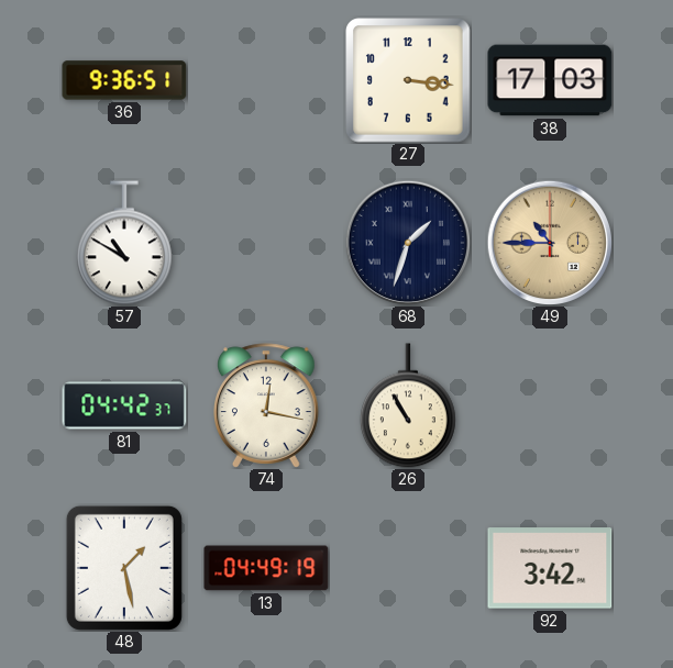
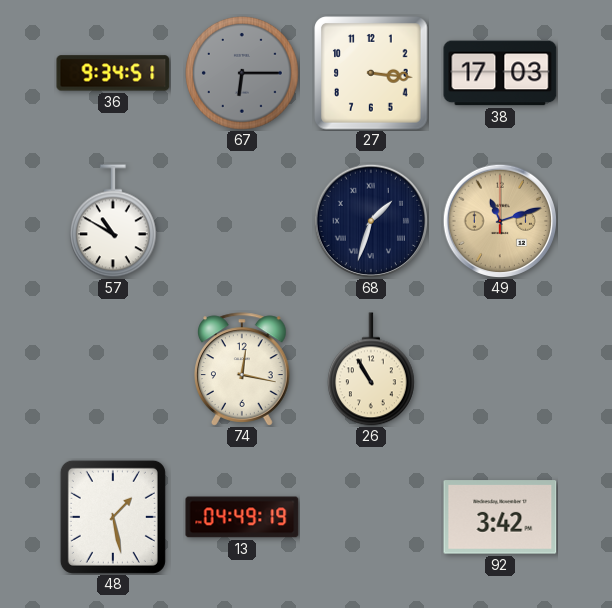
36: 9:36 -> 9:34 (113, 73)
67: none -> 6:15 (243, 74)
49: 10:45 -> 11:12 (500, 221)
81: 04:42 -> none (124, 405)
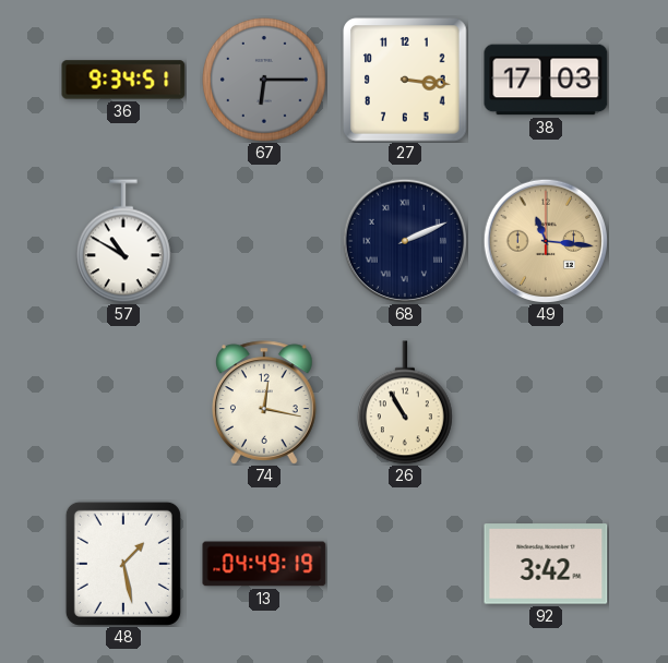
68: 1:33 -> 2:11 (405, 241)
49: 11:12 -> 11:16 (546, 241)
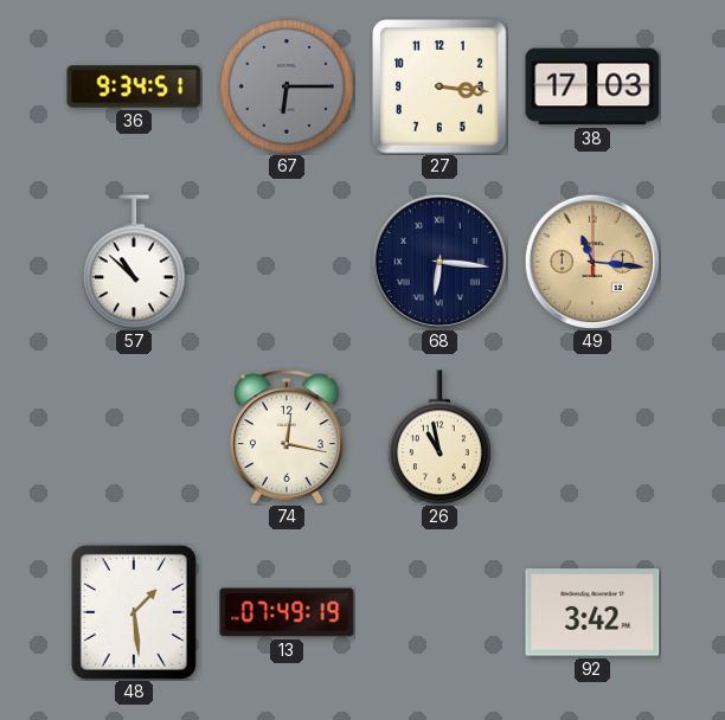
57: 10:50 -> 10:52 (134, 262)
68: 2:11 -> 6:16 (440, 262)
26: 10:55 -> 10:58 (440, 437)
48: 1:28 -> 1:29 (134, 612)
13: 04:49 -> 07:49 (287, 612)
